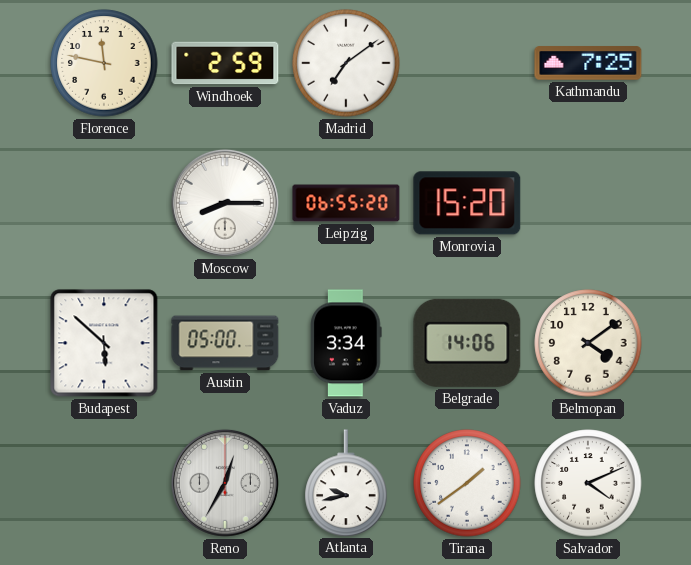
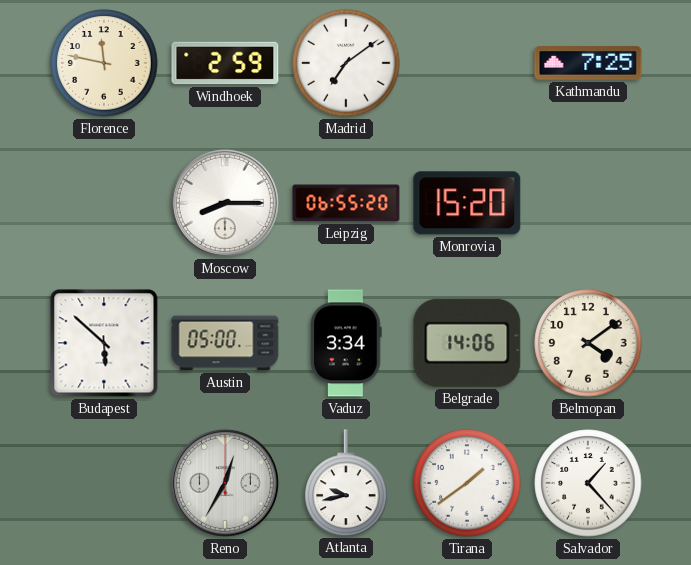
Salvador: 4:11 -> 1:23 (588, 483)
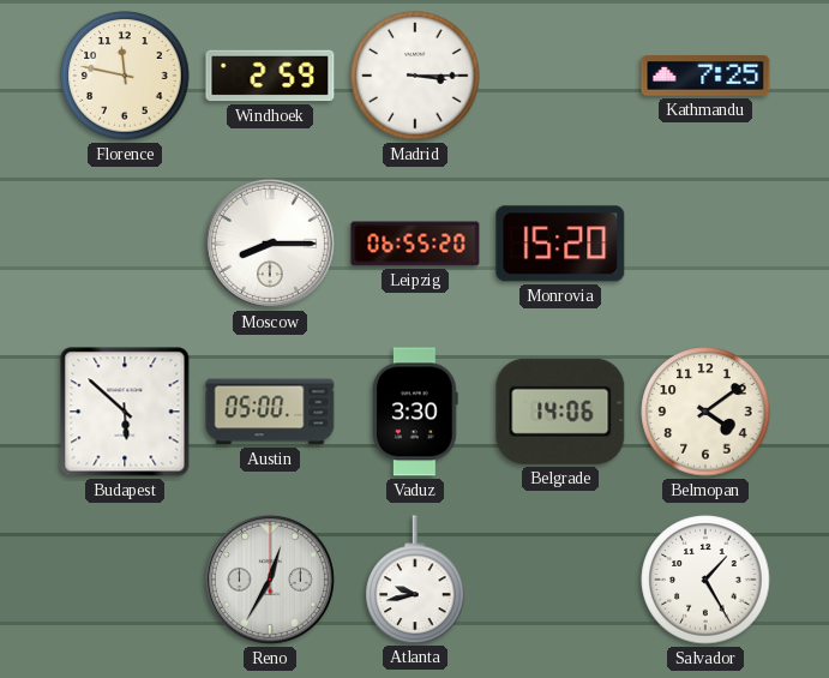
Madrid: 7:09 -> 3:15 (415, 76)
Vaduz: 3:34 -> 3:30 (415, 412)
Tirana: 1:39 -> none (467, 483)
Salvador: 1:23 -> 1:25 (705, 580)
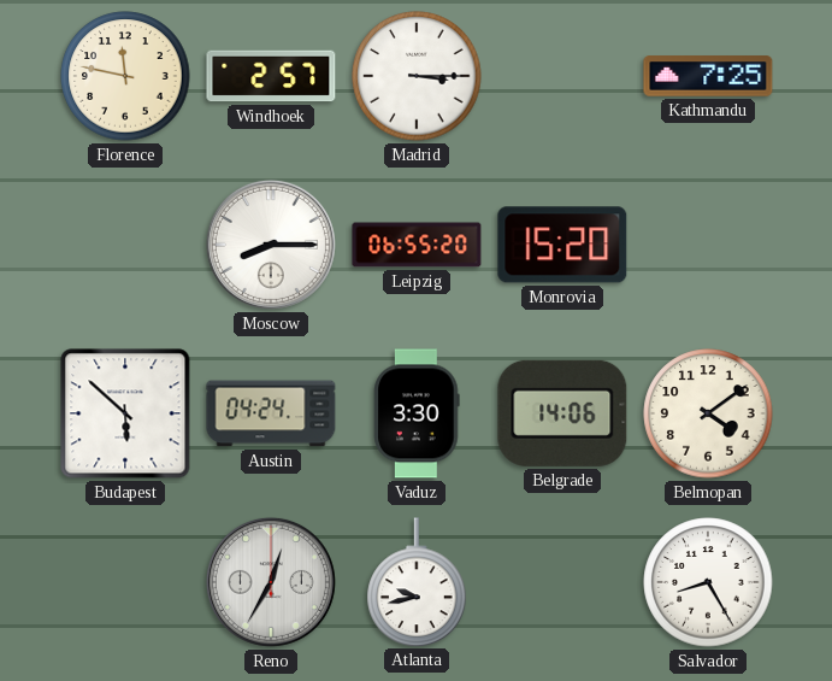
Windhoek: 2:59 -> 2:57 (271, 76)
Austin: 05:00 -> 04:24 (271, 413)
Salvador: 1:25 -> 8:25 (708, 582)
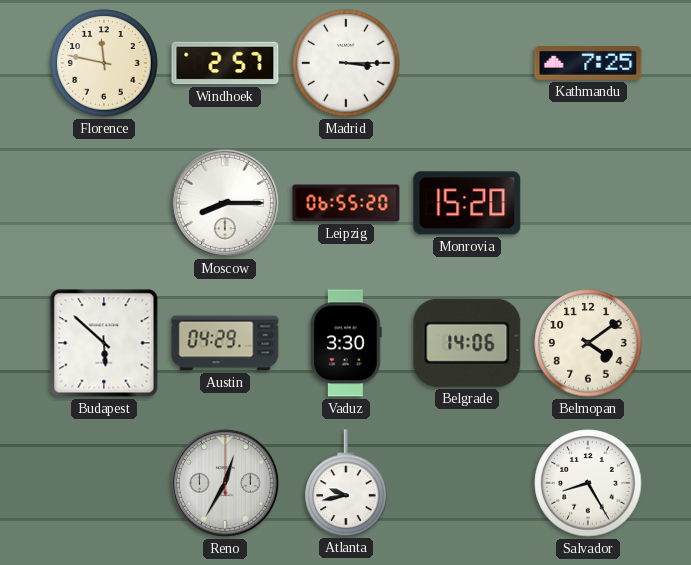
Austin: 04:24 -> 04:29 (225, 343)
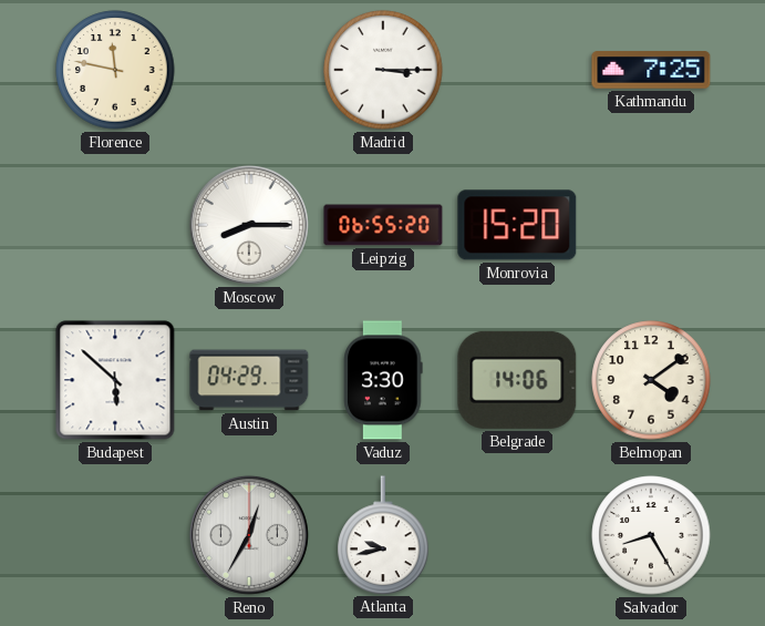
Windhoek: 2:57 -> none (225, 63)
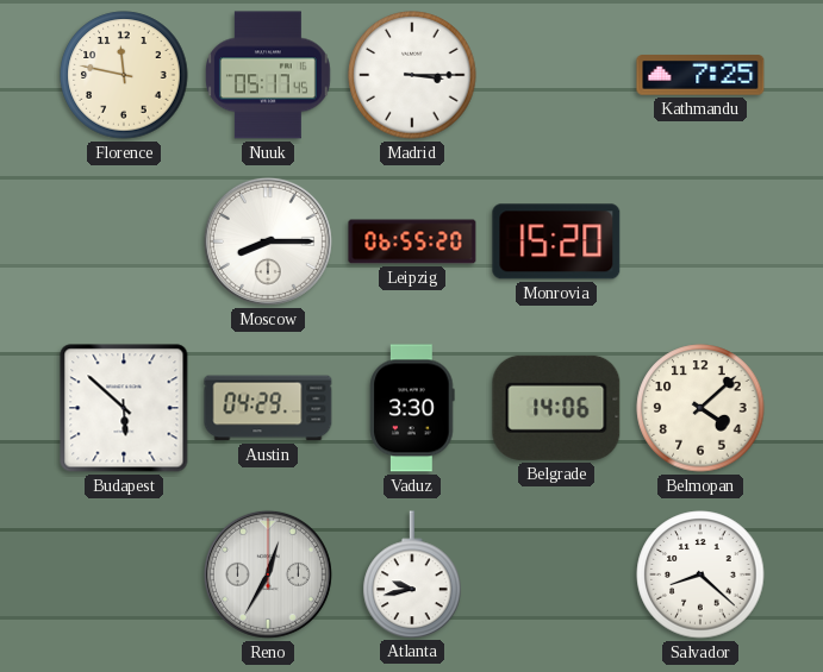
Nuuk: none -> 05:17 (269, 75)
Belmopan: 4:09 -> 4:08 (700, 408)
Salvador: 8:25 -> 8:22 (700, 574)
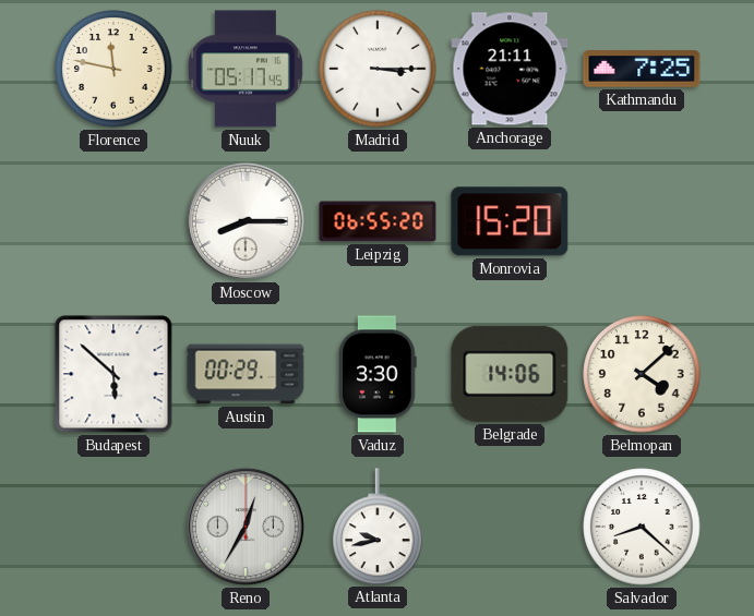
Anchorage: none -> 21:11 (510, 69)
Austin: 04:29 -> 00:29 (246, 374)
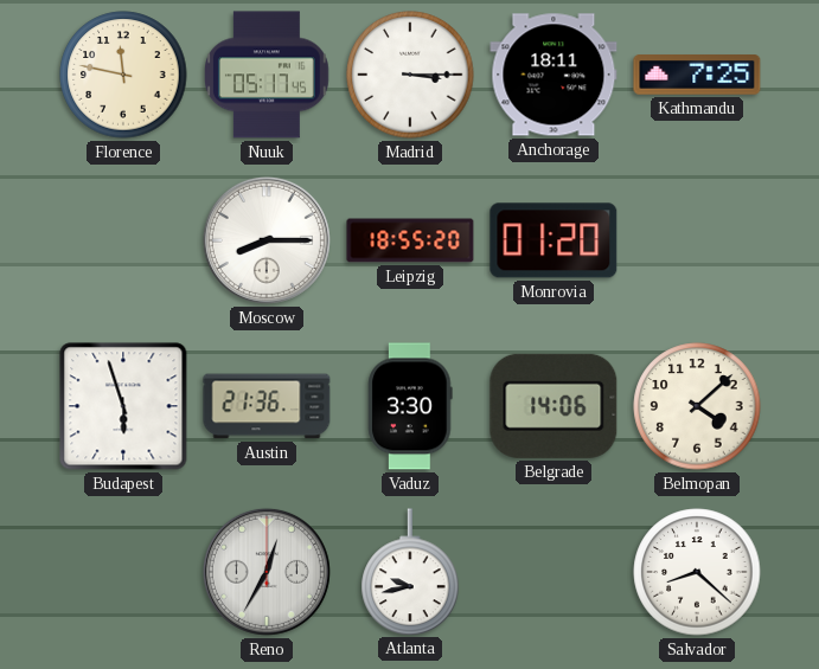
Anchorage: 21:11 -> 18:11 (554, 75)
Leipzig: 06:55 -> 18:55 (410, 240)
Monrovia: 15:20 -> 01:20 (554, 240)
Budapest: 5:52 -> 5:57 (123, 406)
Austin: 00:29 -> 21:36 (267, 406)
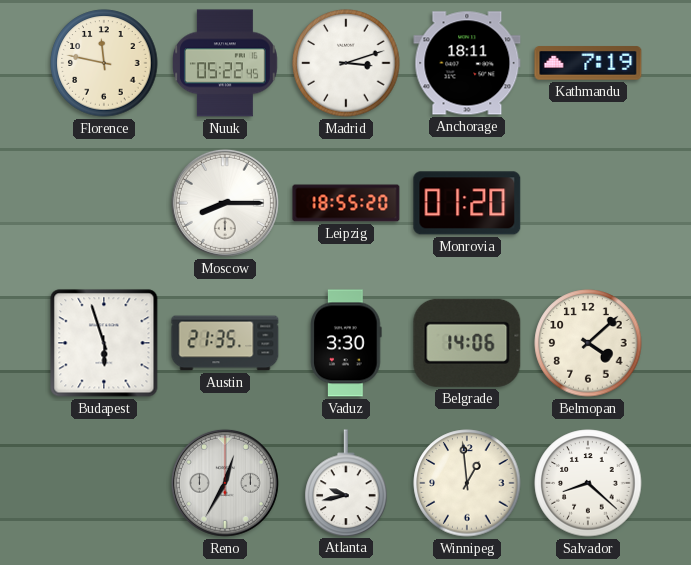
Nuuk: 05:17 -> 05:22 (226, 63)
Madrid: 3:15 -> 3:12 (346, 63)
Kathmandu: 7:25 -> 7:19 (588, 63)
Austin: 21:36 -> 21:35 (225, 343)
Winnipeg: none -> 12:59 (467, 483)
